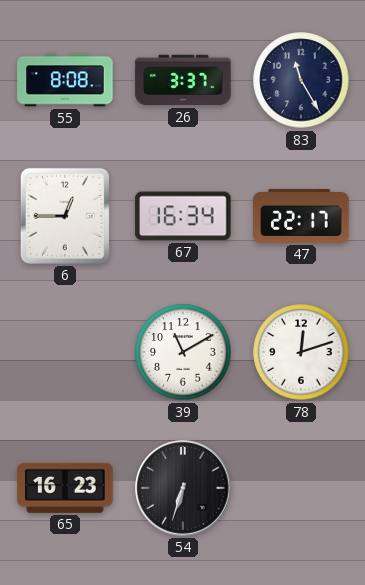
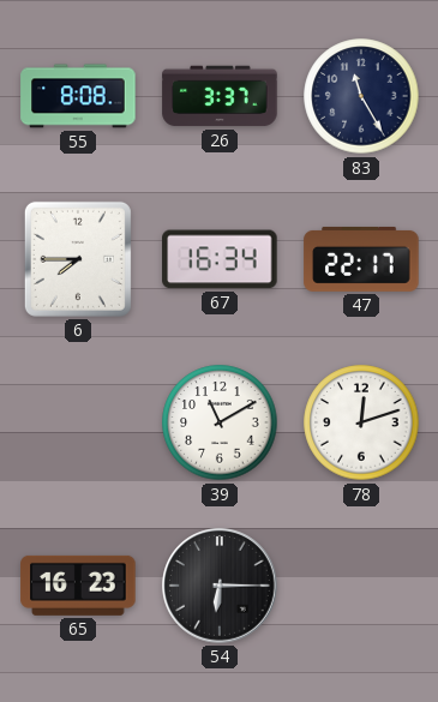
6: 12:45 -> 7:45 (78, 259)
54: 6:33 -> 6:15 (220, 586)
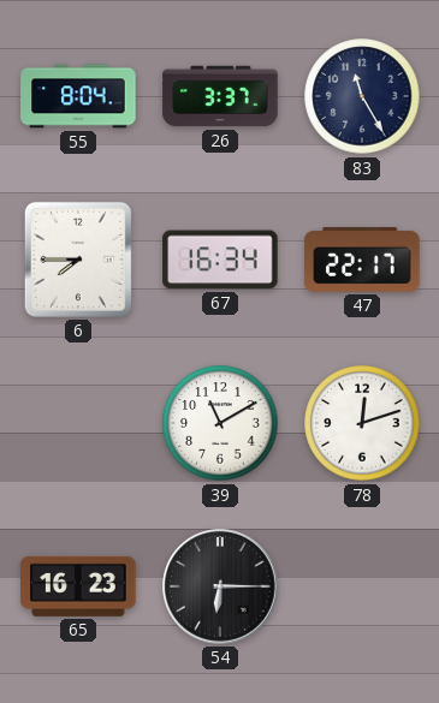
55: 8:08 -> 8:04 (78, 96)
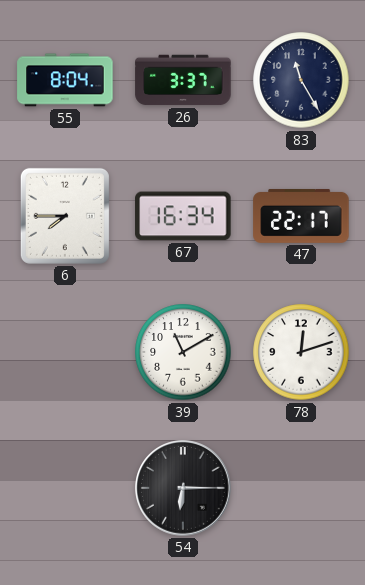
65: 16:23 -> none (78, 586)
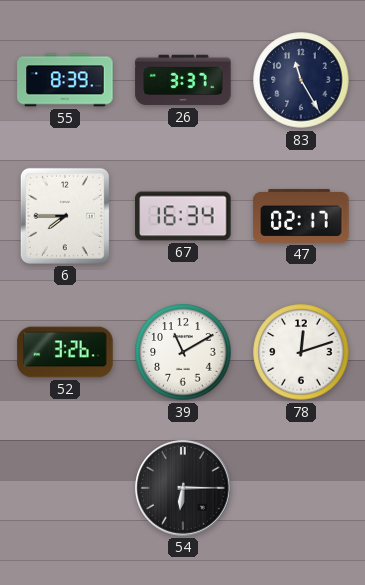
55: 8:04 -> 8:39 (65, 80)
47: 22:17 -> 02:17 (301, 216)
52: none -> 3:26 (65, 352)
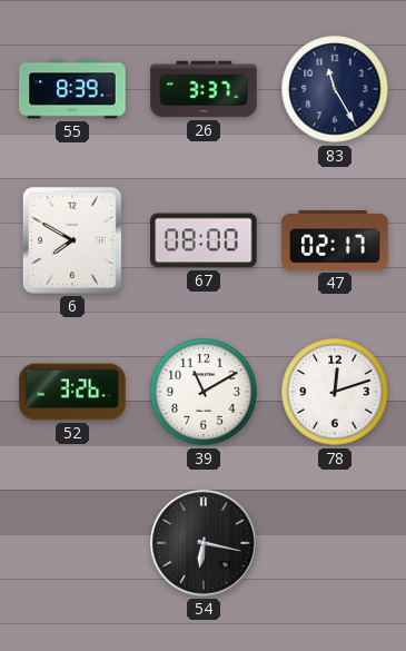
6: 7:45 -> 7:50 (72, 240)
67: 16:34 -> 08:00 (204, 240)
54: 6:15 -> 6:17 (204, 543)
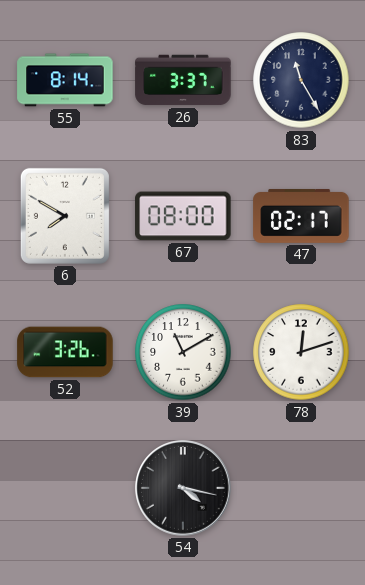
55: 8:39 -> 8:14 (65, 80)
54: 6:17 -> 4:17 (183, 488)
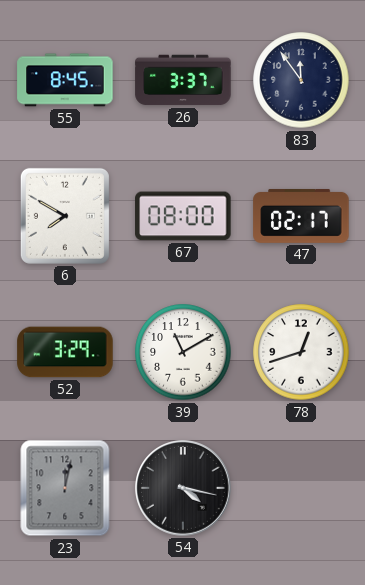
55: 8:14 -> 8:45 (65, 80)
83: 11:25 -> 11:54 (301, 80)
52: 3:26 -> 3:29 (65, 352)
78: 12:12 -> 12:42 (301, 352)
23: none -> 12:02 (65, 488)
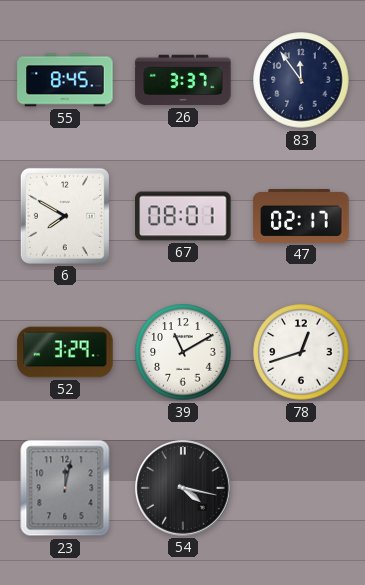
67: 08:00 -> 08:01 (183, 216)
